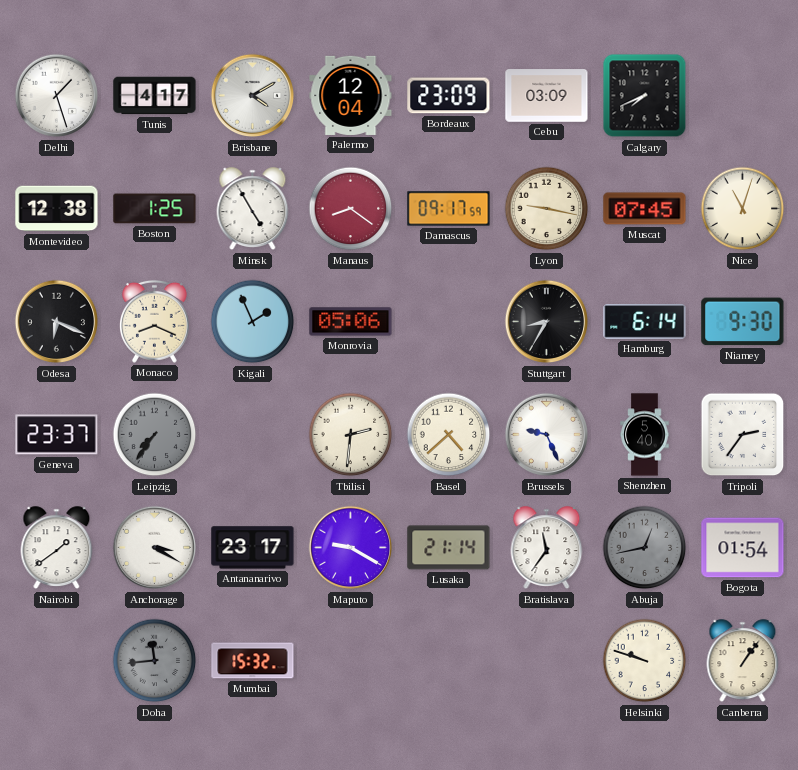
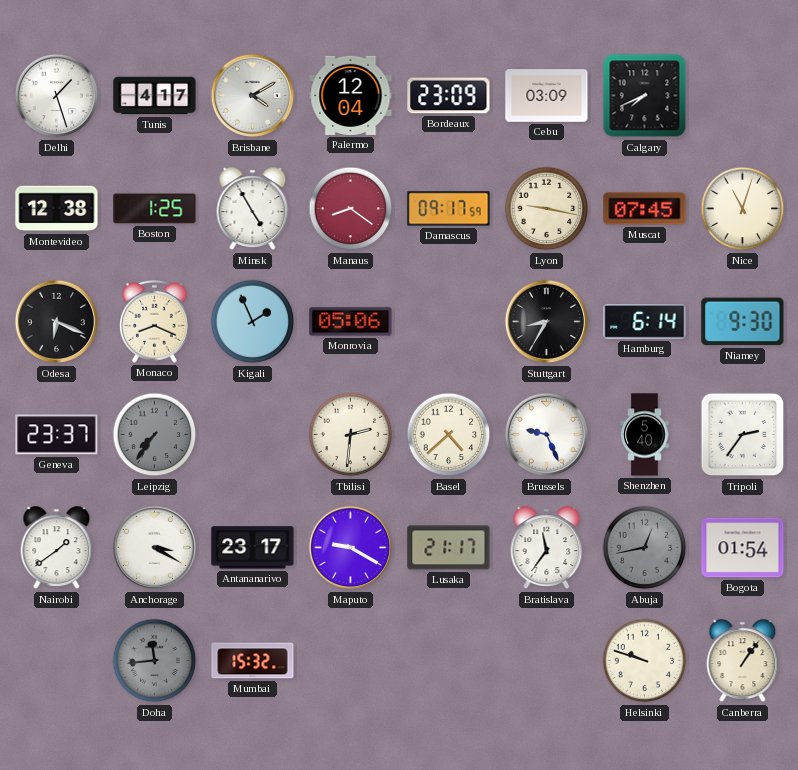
Lusaka: 21:14 -> 21:17 (449, 548)
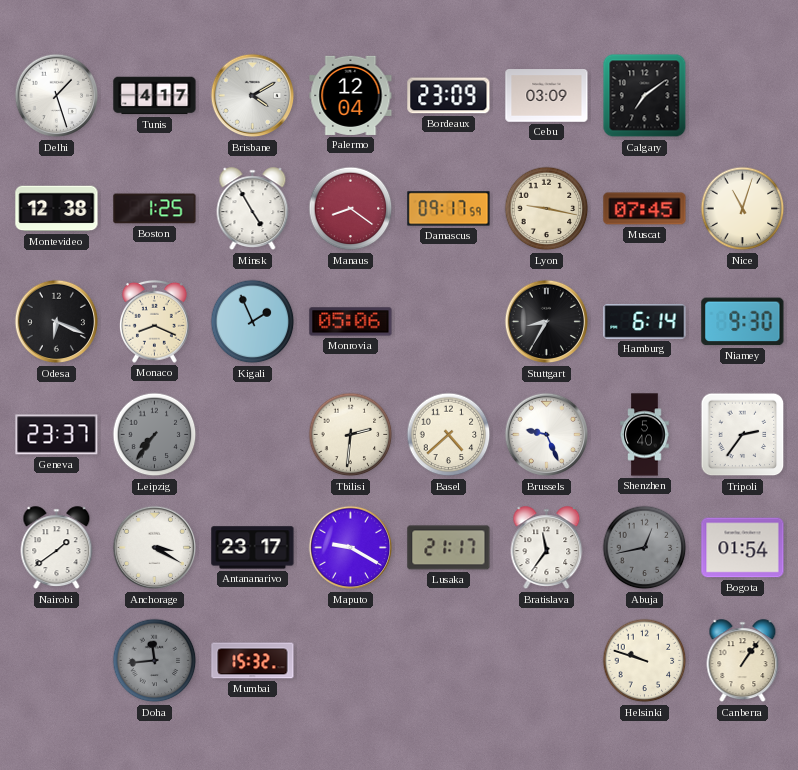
Calgary: 7:41 -> 7:09 (645, 96)
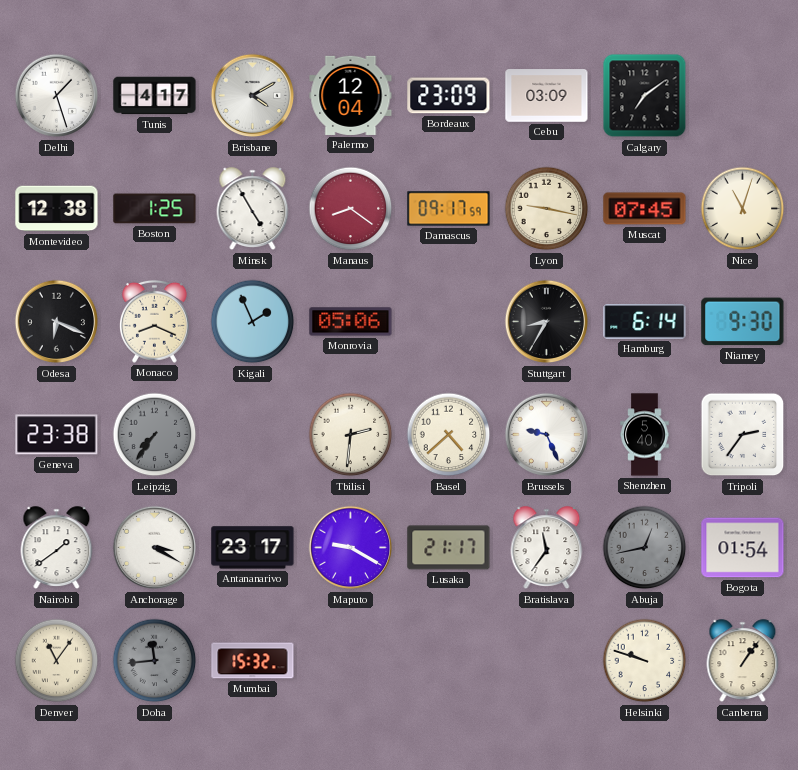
Geneva: 23:37 -> 23:38 (57, 435)
Denver: none -> 11:06 (57, 661)
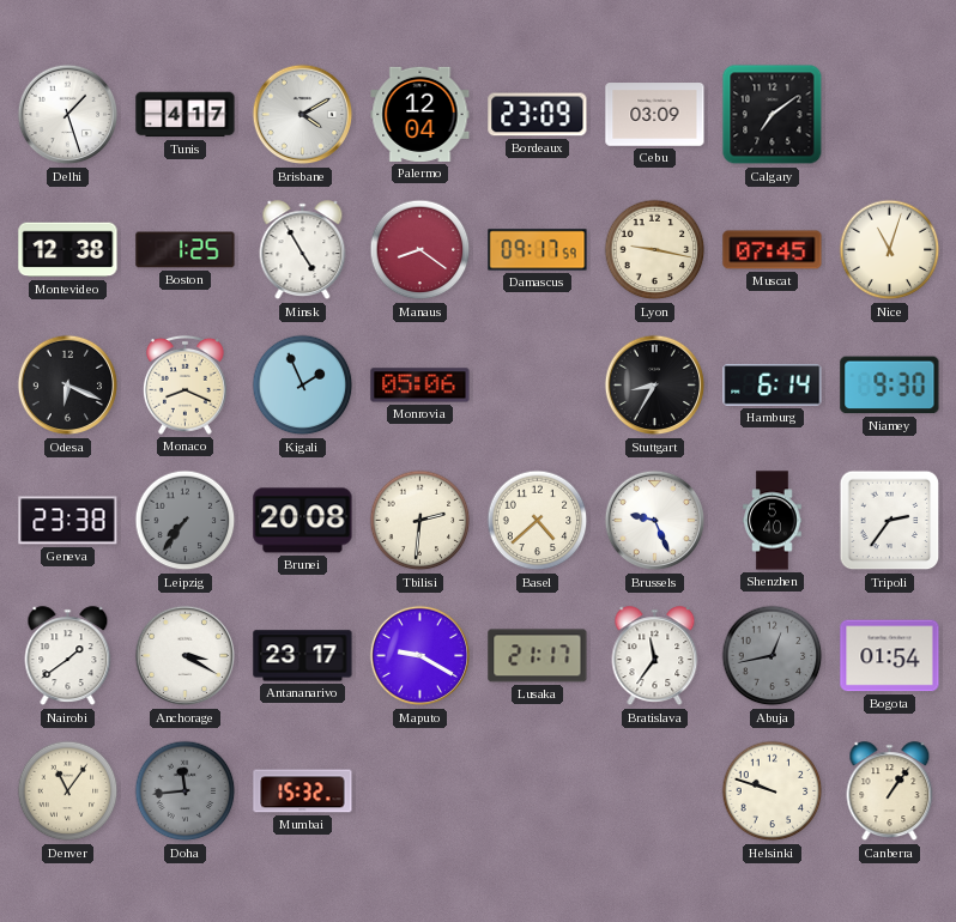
Brunei: none -> 20:08 (303, 521)
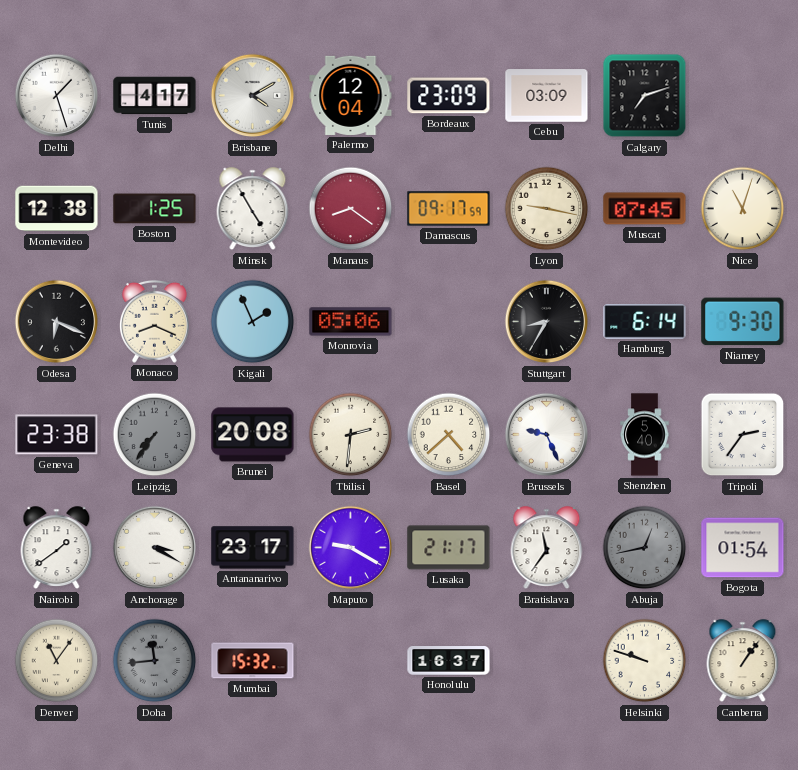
Calgary: 7:09 -> 7:12 (645, 96)
Honolulu: none -> 16:37 (449, 661)
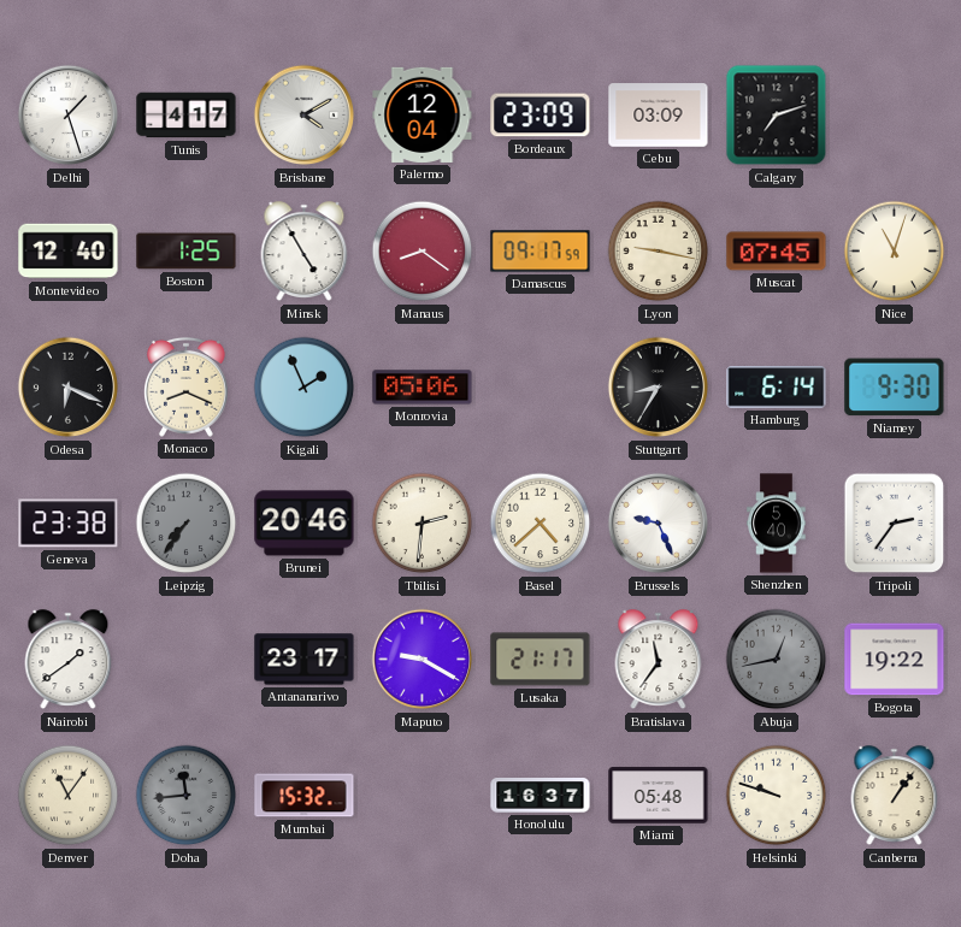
Montevideo: 12:38 -> 12:40 (69, 252)
Brunei: 20:08 -> 20:46 (305, 524)
Anchorage: 3:20 -> none (155, 548)
Bogota: 01:54 -> 19:22 (895, 660)
Miami: none -> 05:48 (659, 796)
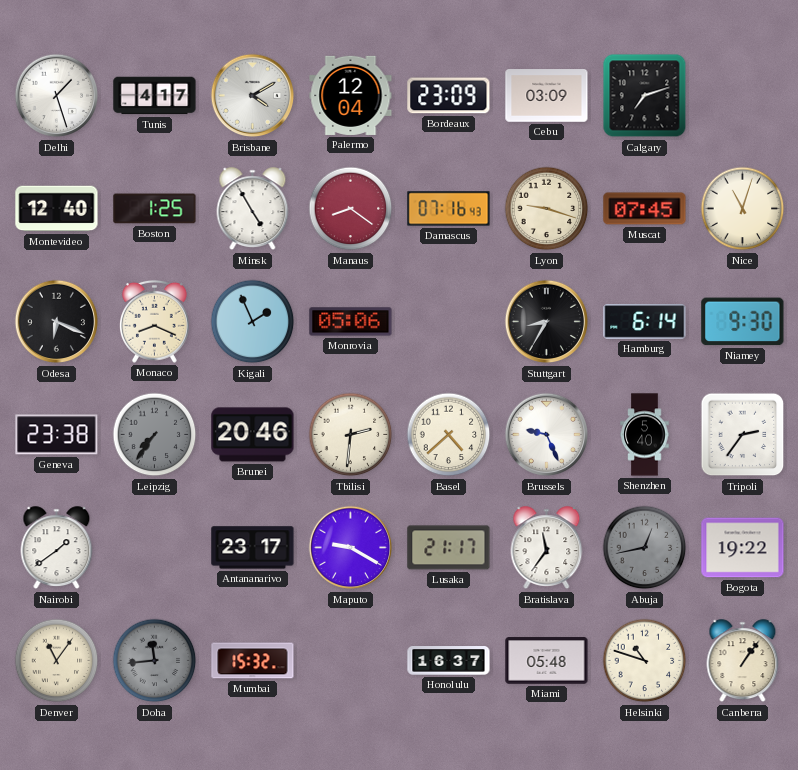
Damascus: 09:17 -> 07:16 (449, 209)
Lyon: 9:17 -> 9:18 (547, 209)
Helsinki: 9:48 -> 10:48 (645, 661)
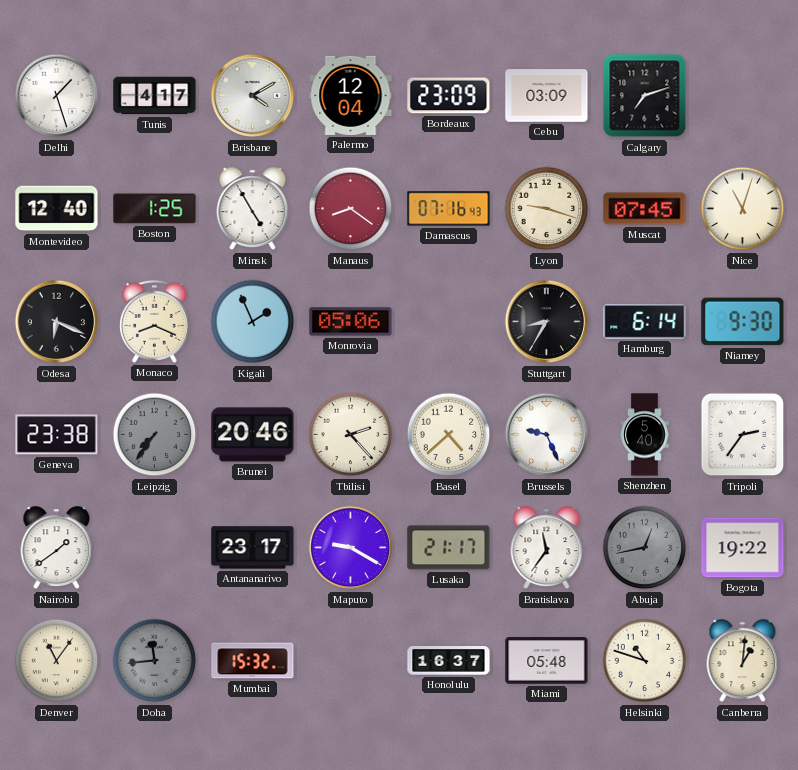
Tbilisi: 2:31 -> 2:23 (351, 435)
Canberra: 1:06 -> 1:01 (743, 661)
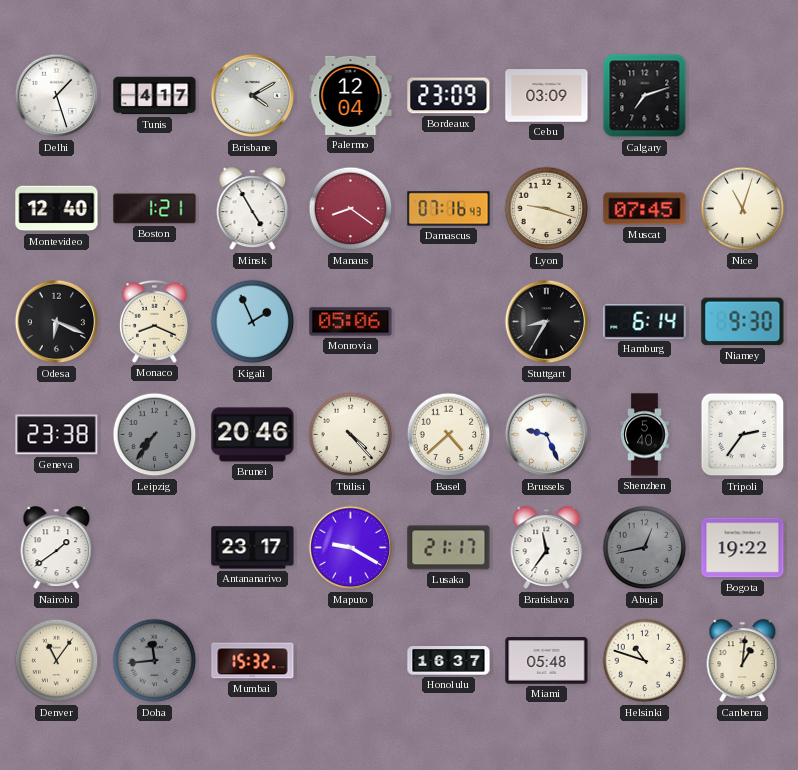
Boston: 1:25 -> 1:21 (155, 209)
Tbilisi: 2:23 -> 4:23 (351, 435)
